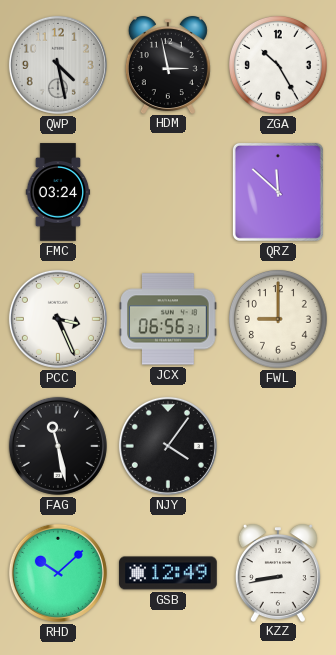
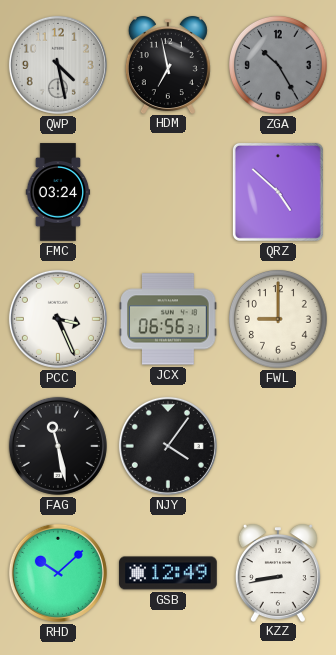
HDM: 2:58 -> 6:58 (168, 65)
ZGA dial: white -> grey (278, 65)
QRZ: 11:52 -> 4:52 (278, 192)
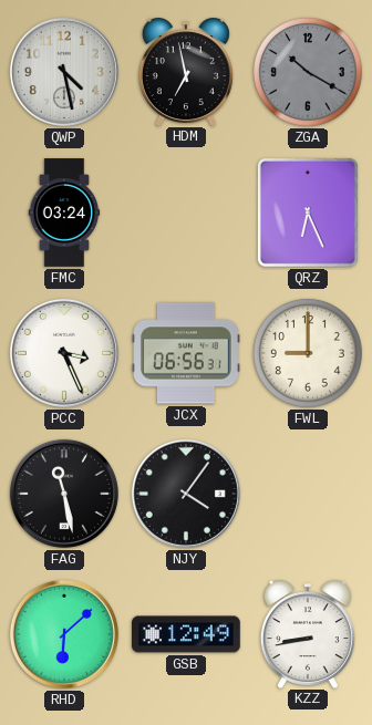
ZGA: 10:25 -> 10:20 (308, 72)
QRZ: 4:52 -> 6:26 (308, 213)
RHD: 10:08 -> 6:08 (64, 634)
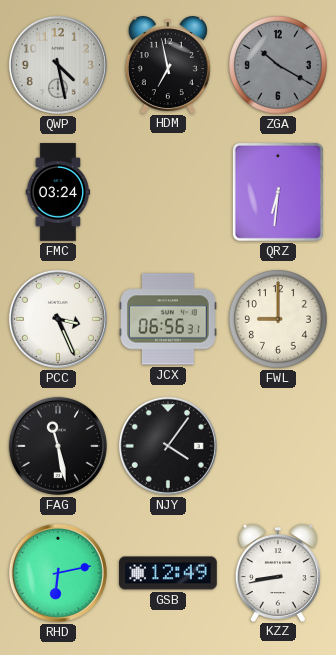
QRZ: 6:26 -> 6:31 (278, 192)
RHD: 6:08 -> 6:13 (58, 573)
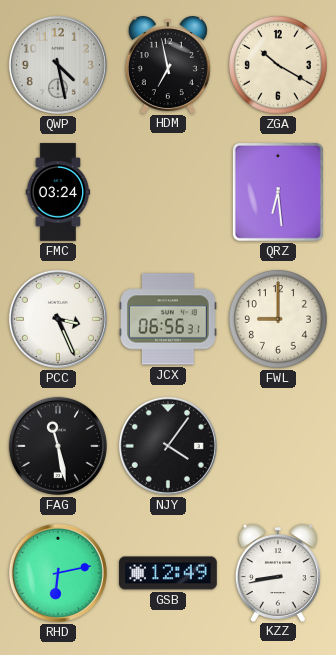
ZGA dial: grey -> cream (278, 65)
QRZ: 6:31 -> 6:29 (278, 192)
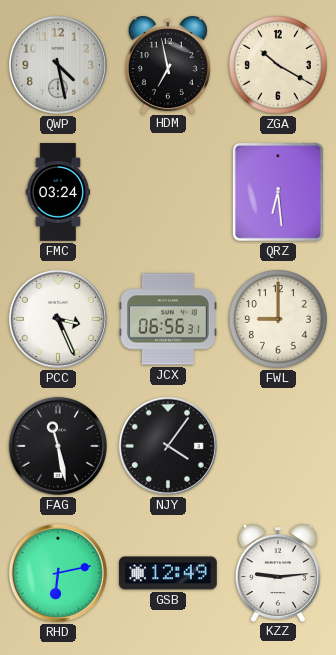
KZZ: 8:43 -> 9:14 (278, 573)
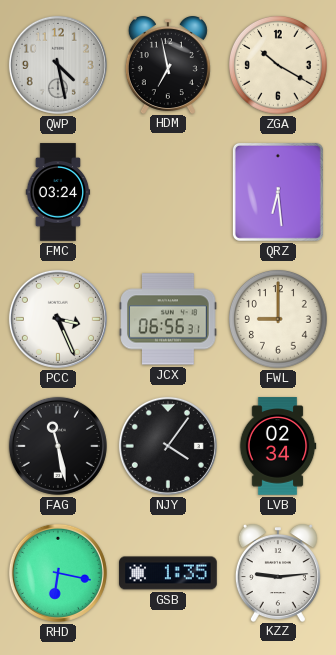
LVB: none -> 02:34 (278, 446)
RHD: 6:13 -> 6:17 (58, 573)
GSB: 12:49 -> 1:35 (168, 573)
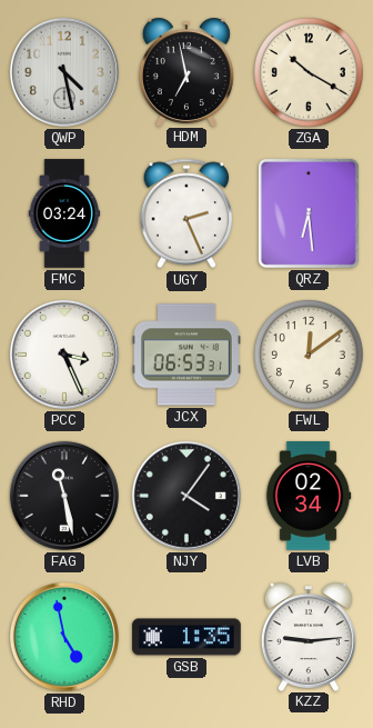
UGY: none -> 2:26 (186, 213)
JCX: 06:56 -> 06:53 (186, 355)
FWL: 9:00 -> 12:09 (309, 355)
RHD: 6:17 -> 4:58 (64, 637)
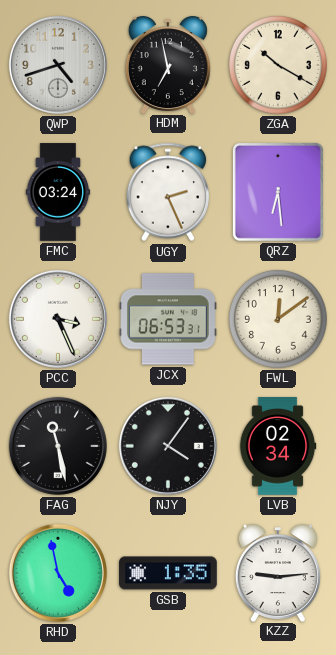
QWP: 4:28 -> 4:42 (58, 65)
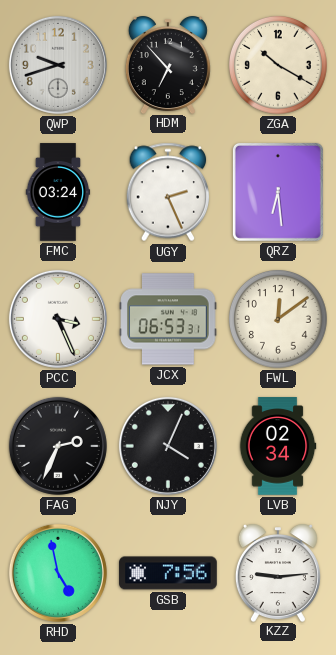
QWP: 4:42 -> 9:42 (58, 65)
HDM: 6:58 -> 6:53 (168, 65)
FAG: 11:28 -> 2:34 (58, 446)
NJY: 4:06 -> 4:04 (168, 446)
GSB: 1:35 -> 7:56 (168, 573)
